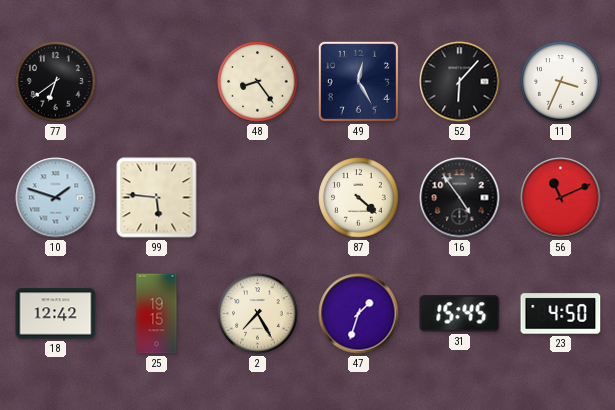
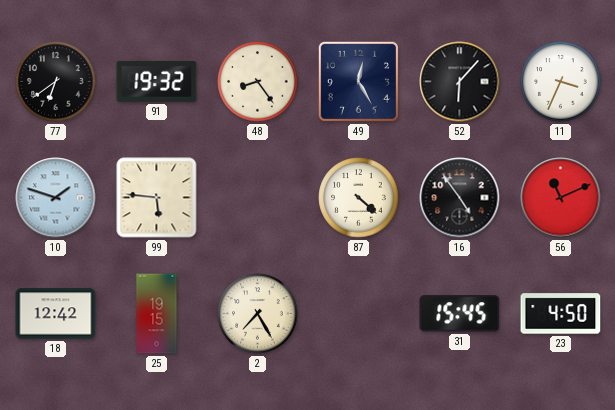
91: none -> 19:32 (157, 82)
47: 1:33 -> none (359, 314)
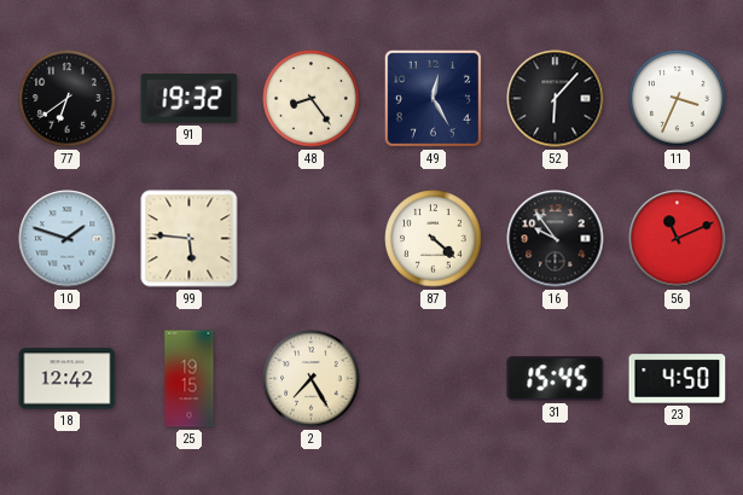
16: 4:54 -> 9:54 (556, 239)
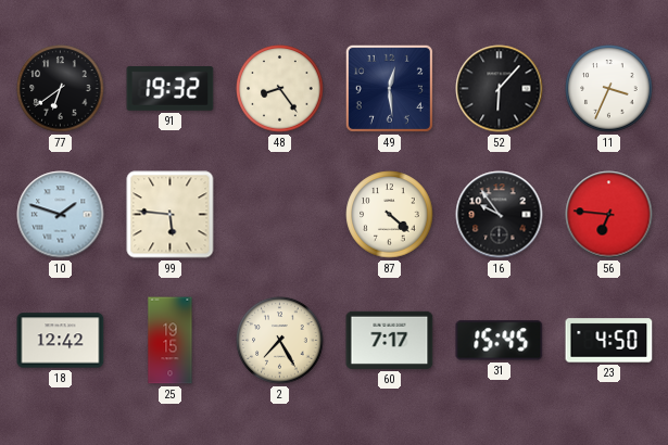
49: 12:25 -> 12:29 (389, 88)
56: 11:11 -> 6:46 (609, 215)
60: none -> 7:17 (390, 340)
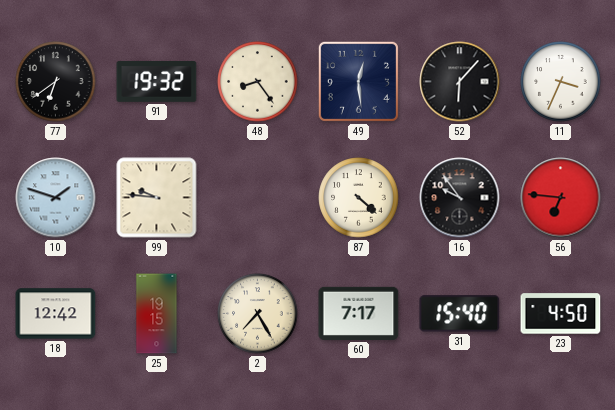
99: 5:46 -> 9:46 (157, 198)
31: 15:45 -> 15:40 (460, 314)
